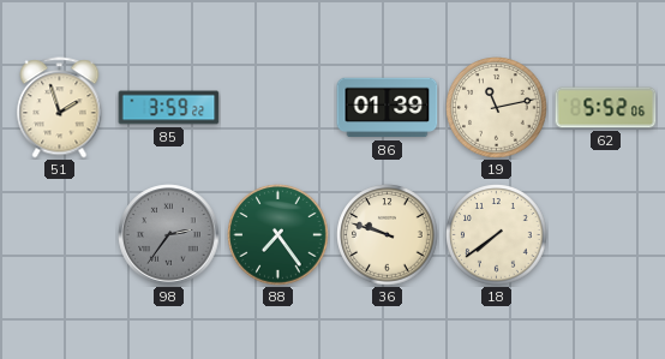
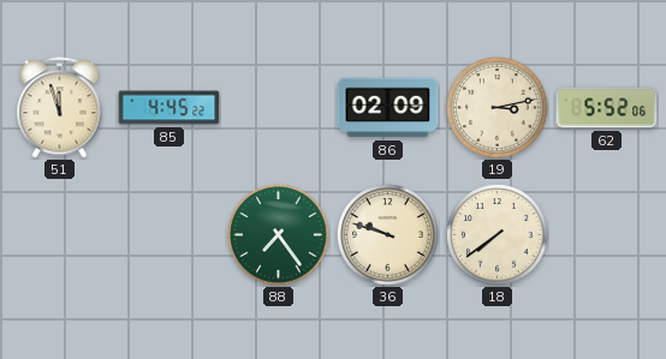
51: 1:57 -> 11:57 (60, 108)
85: 3:59 -> 4:45 (170, 108)
86: 01:39 -> 02:09 (388, 108)
19: 11:13 -> 3:13 (498, 108)
98: 2:36 -> none (169, 235)
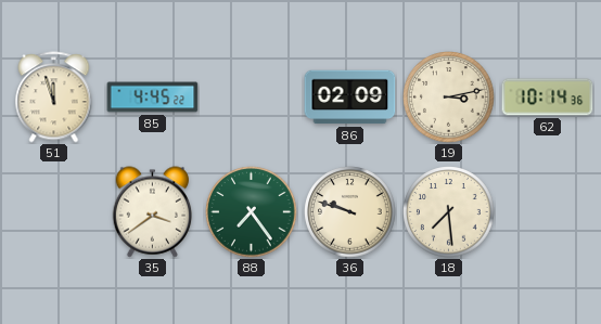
62: 5:52 -> 10:14 (548, 98)
35: none -> 3:39 (153, 212)
18: 7:39 -> 7:29 (449, 212)
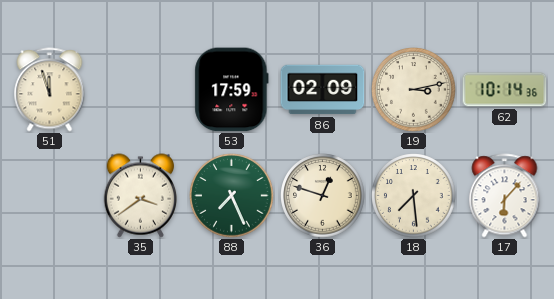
85: 4:45 -> none (153, 98)
53: none -> 17:59 (232, 90)
88: 7:24 -> 7:26 (232, 196)
36: 9:48 -> 12:48 (323, 196)
17: none -> 6:07 (505, 196)
